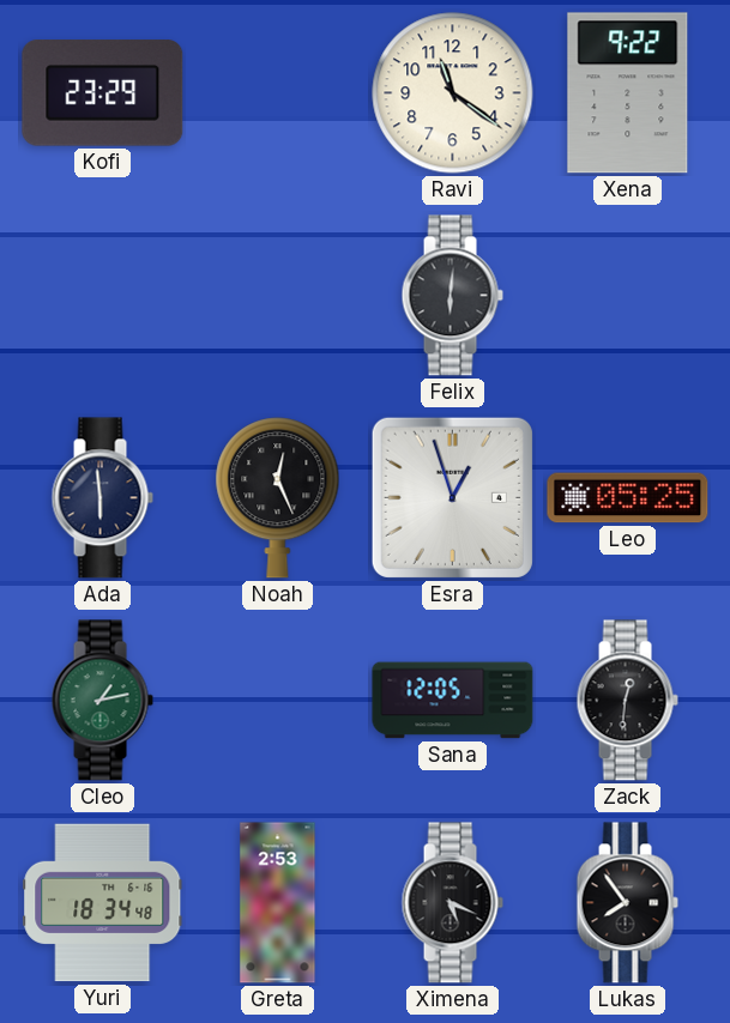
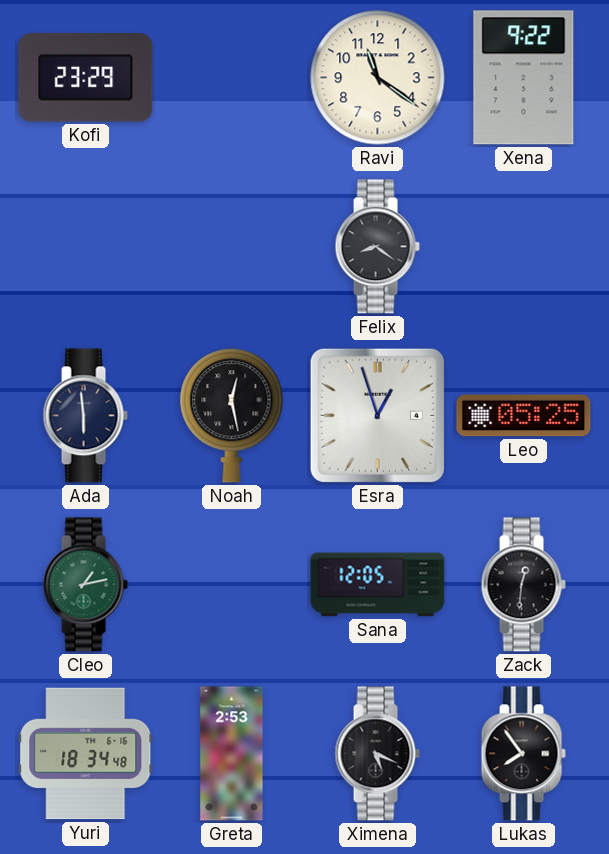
Felix: 6:01 -> 8:21 (377, 247)
Noah: 12:26 -> 12:28 (232, 416)
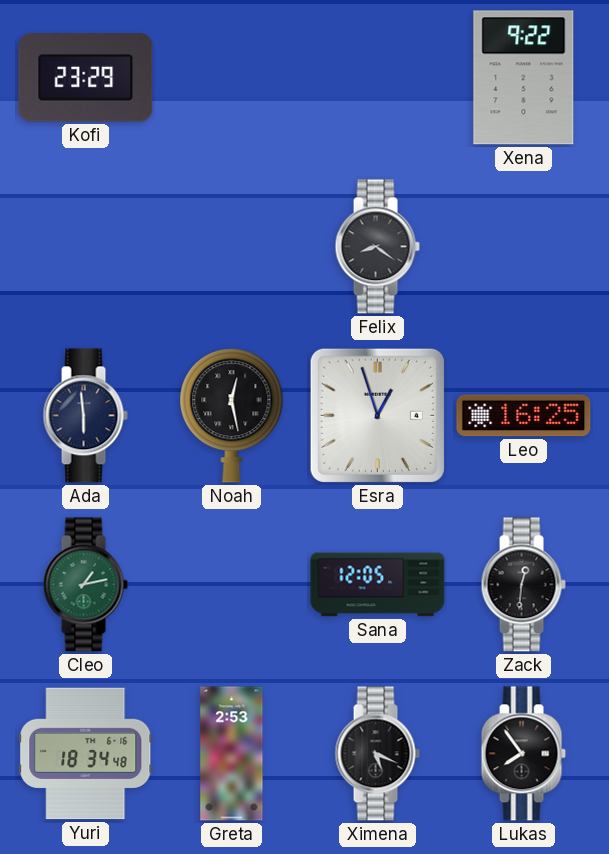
Ravi: 11:21 -> none (378, 78)
Leo: 05:25 -> 16:25 (524, 416)
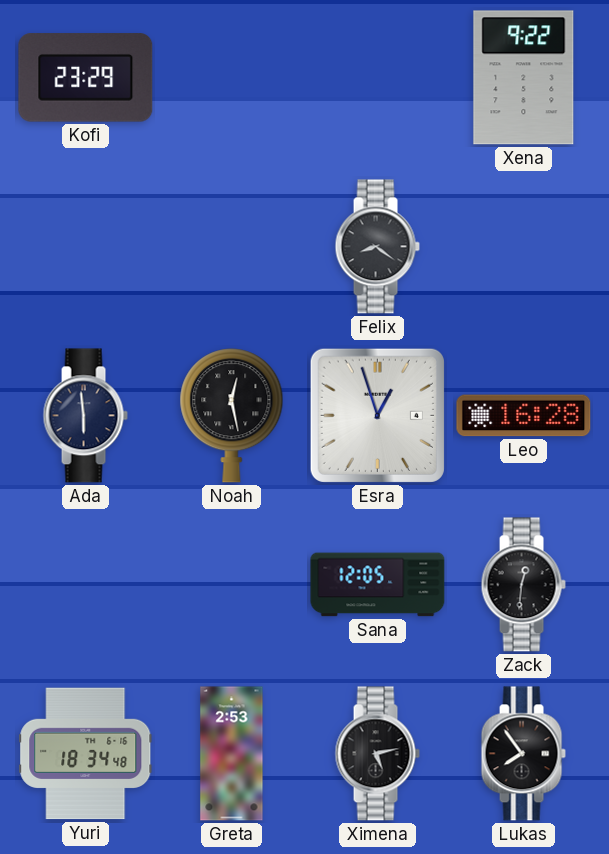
Leo: 16:25 -> 16:28 (524, 416)
Cleo: 1:13 -> none (85, 585)
Ximena: 5:19 -> 5:13 (377, 754)
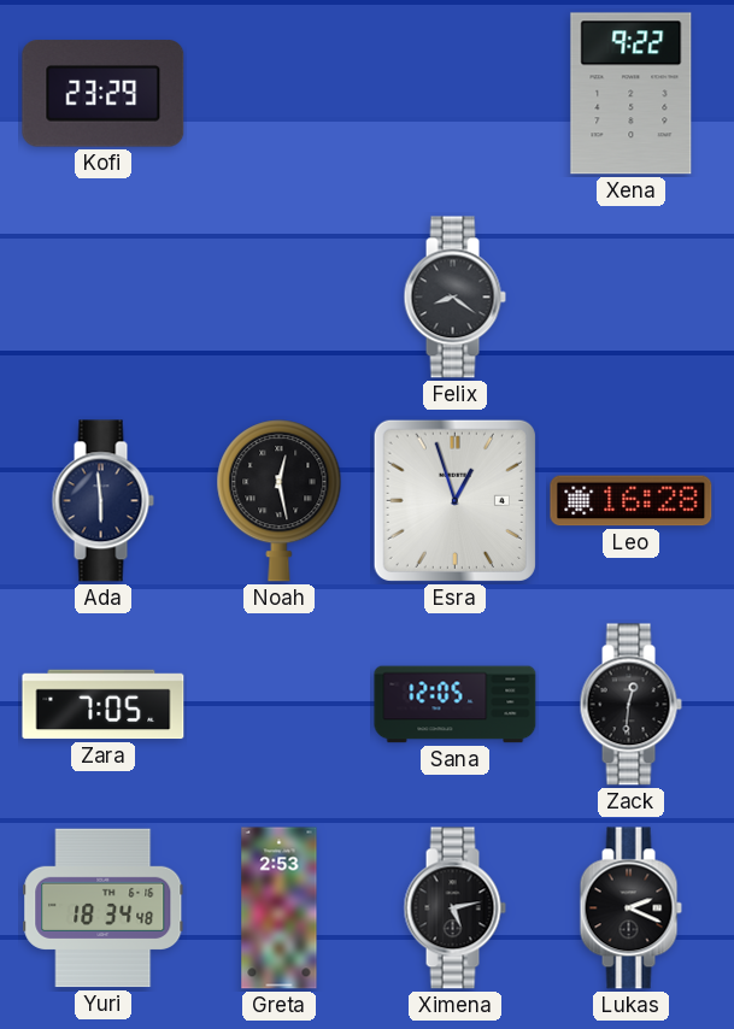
Zara: none -> 7:05 (104, 705)
Lukas: 7:54 -> 2:19 (630, 909)
